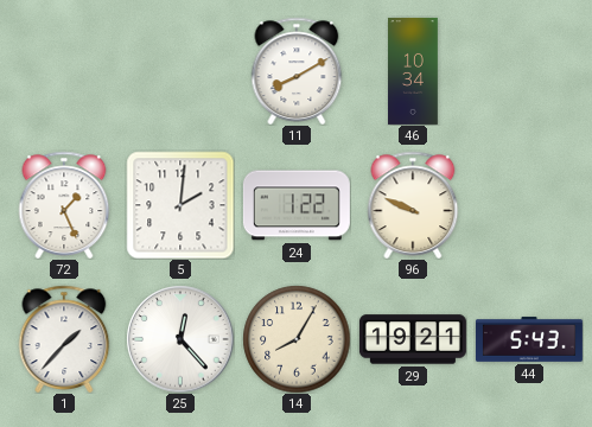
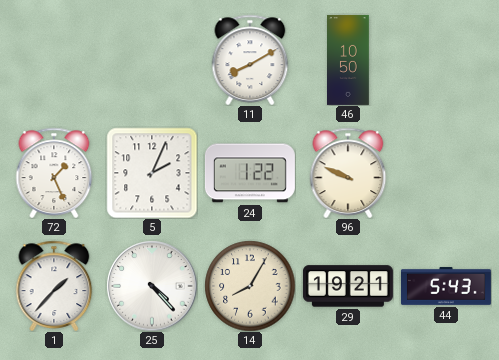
46: 10:34 -> 10:50 (348, 60)
5: 2:01 -> 2:04 (152, 173)
25: 12:23 -> 4:23 (152, 286)
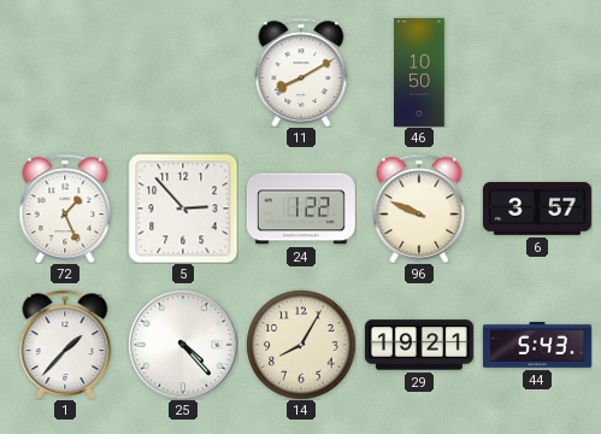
5: 2:04 -> 2:53 (183, 209)
6: none -> 3:57 (537, 209)
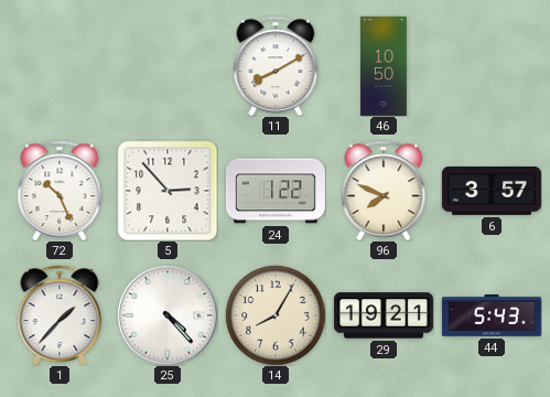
72: 1:26 -> 10:26 (60, 191)
96: 9:49 -> 7:49 (384, 191)
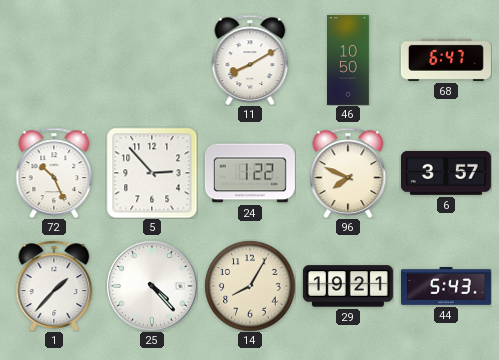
68: none -> 6:47 (446, 60)
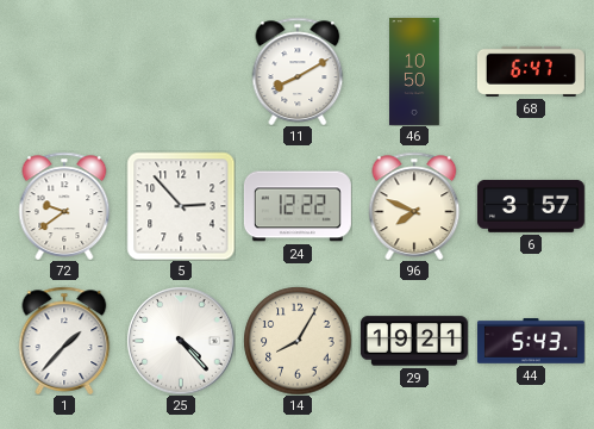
72: 10:26 -> 9:39 (64, 206)
24: 1:22 -> 12:22 (298, 206)
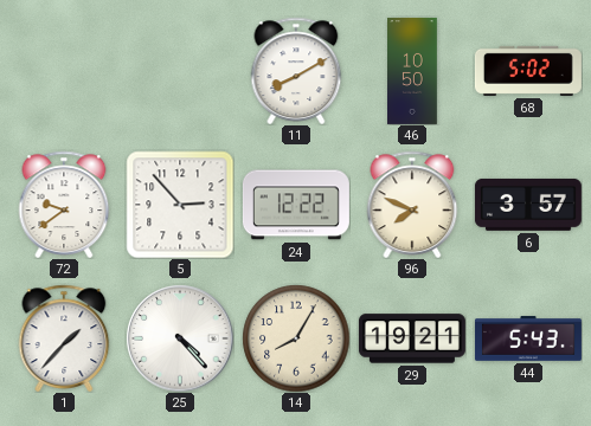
68: 6:47 -> 5:02 (528, 71)
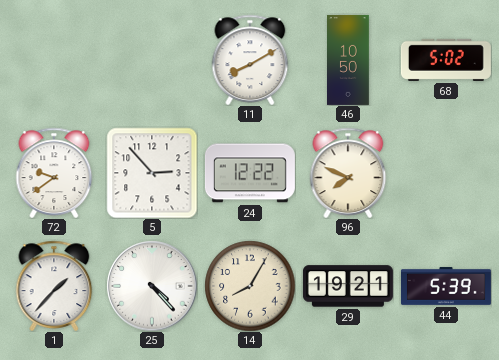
6: 3:57 -> none (528, 205)
44: 5:43 -> 5:39 (446, 286)
